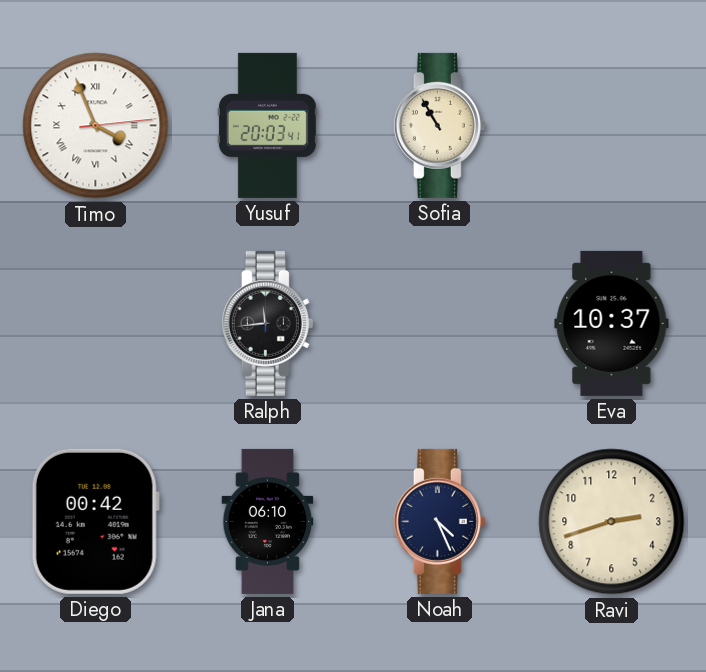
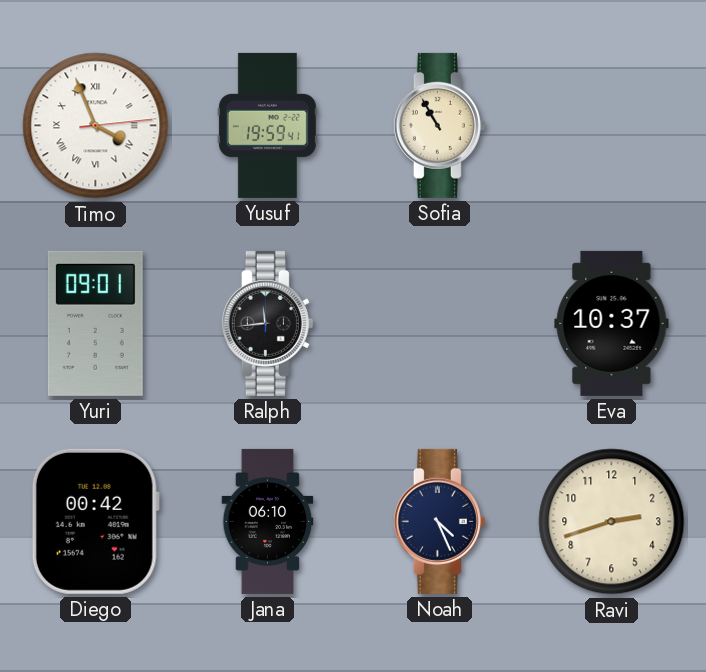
Yusuf: 20:03 -> 19:59 (267, 125)
Yuri: none -> 09:01 (95, 323)
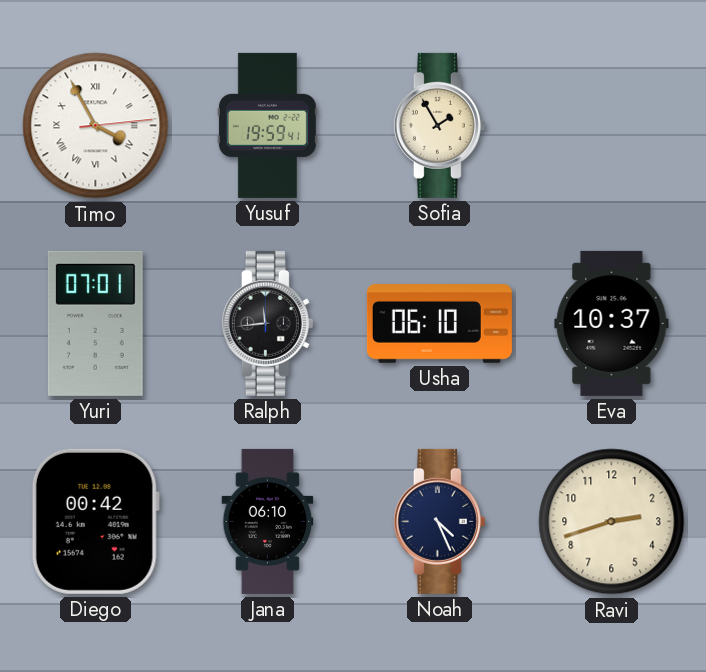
Timo: 3:56 -> 3:55 (96, 126)
Sofia: 10:55 -> 1:55 (439, 125)
Yuri: 09:01 -> 07:01 (95, 323)
Usha: none -> 06:10 (439, 324)
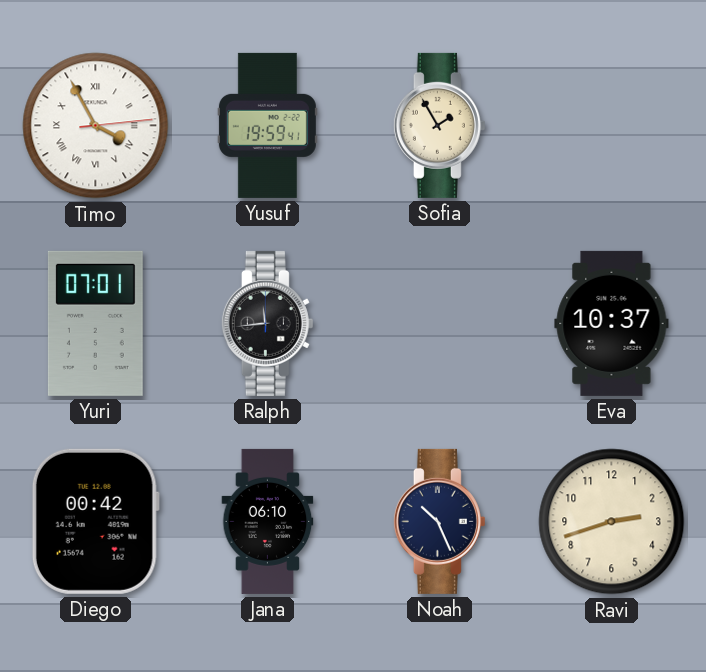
Usha: 06:10 -> none (439, 324)
Noah: 4:26 -> 10:26 (439, 521)
